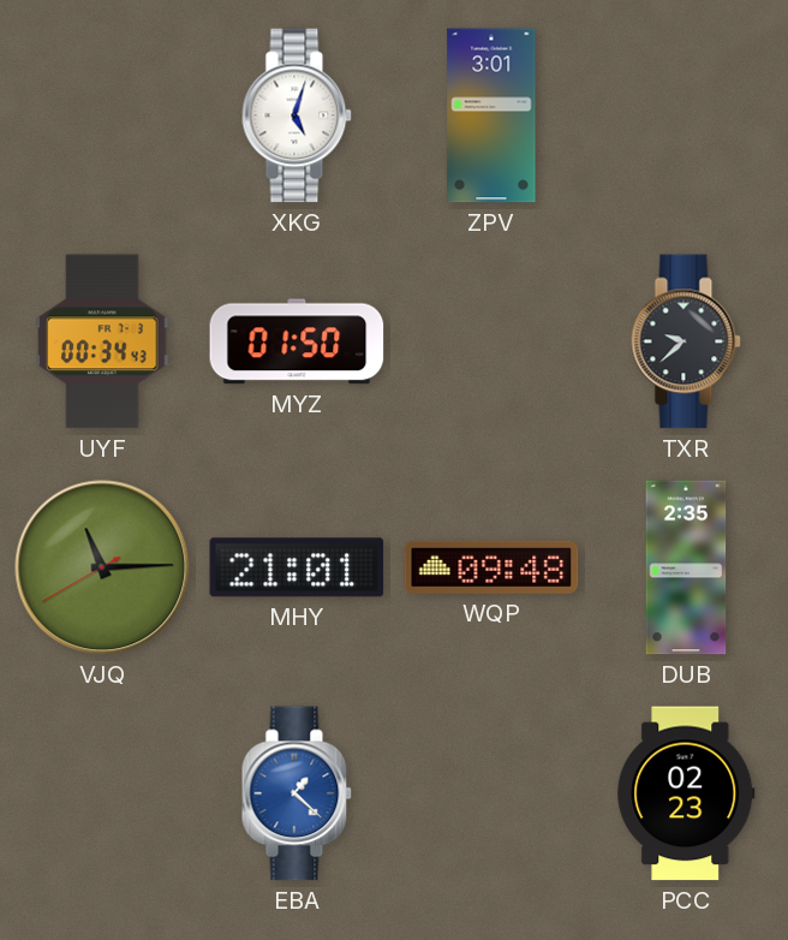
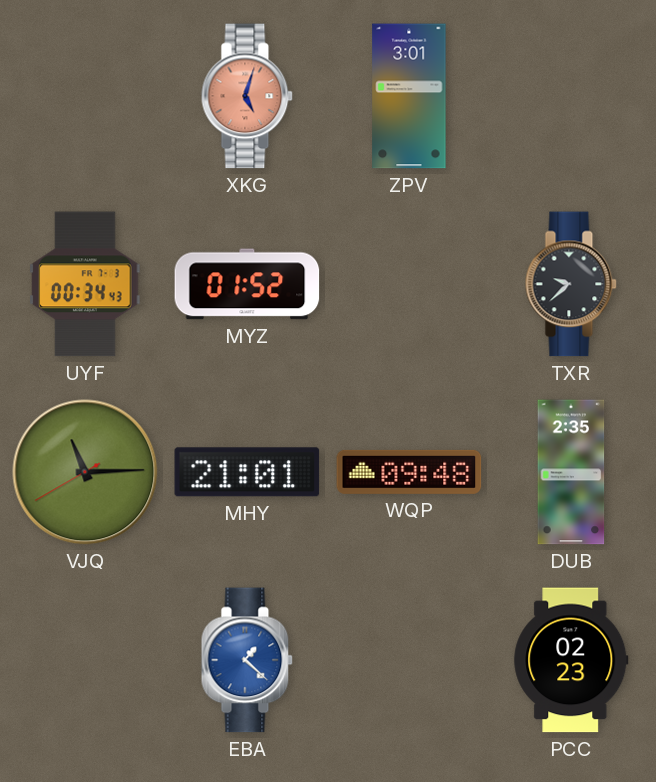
XKG dial: white -> salmon (247, 96)
MYZ: 01:50 -> 01:52 (247, 284)
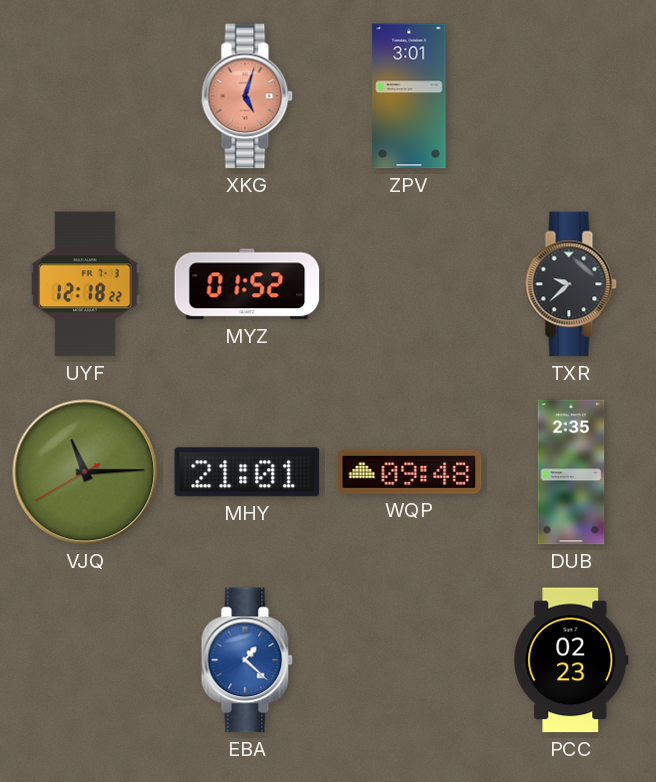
UYF: 00:34 -> 12:18 (85, 284)
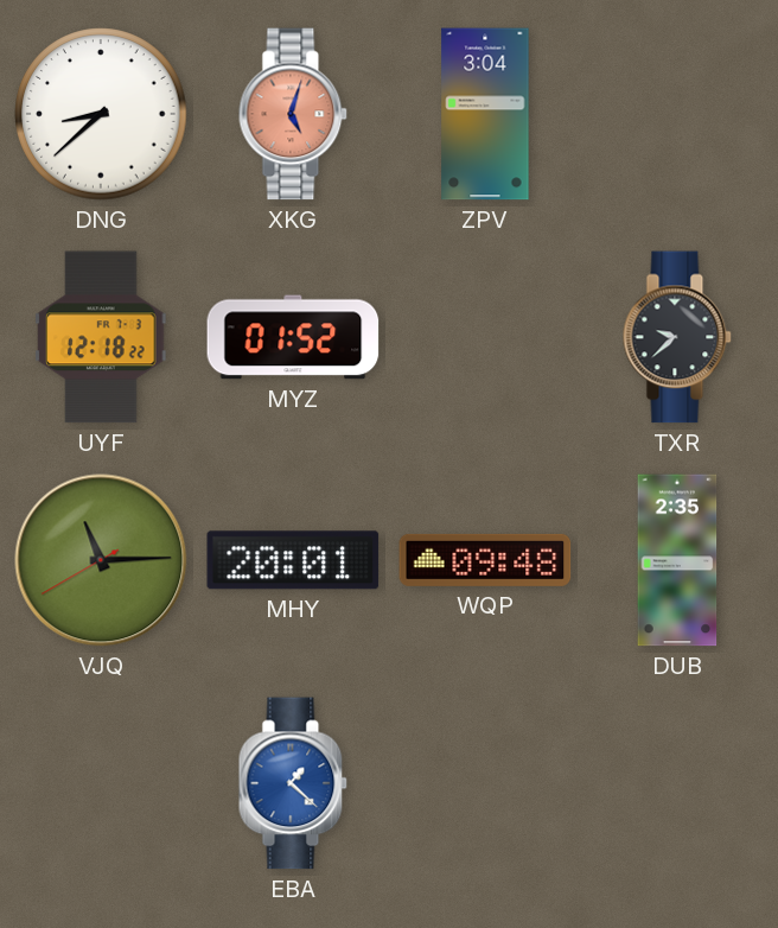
DNG: none -> 8:38 (101, 114)
ZPV: 3:01 -> 3:04 (485, 114)
MHY: 21:01 -> 20:01 (293, 560)
PCC: 02:23 -> none (571, 660)
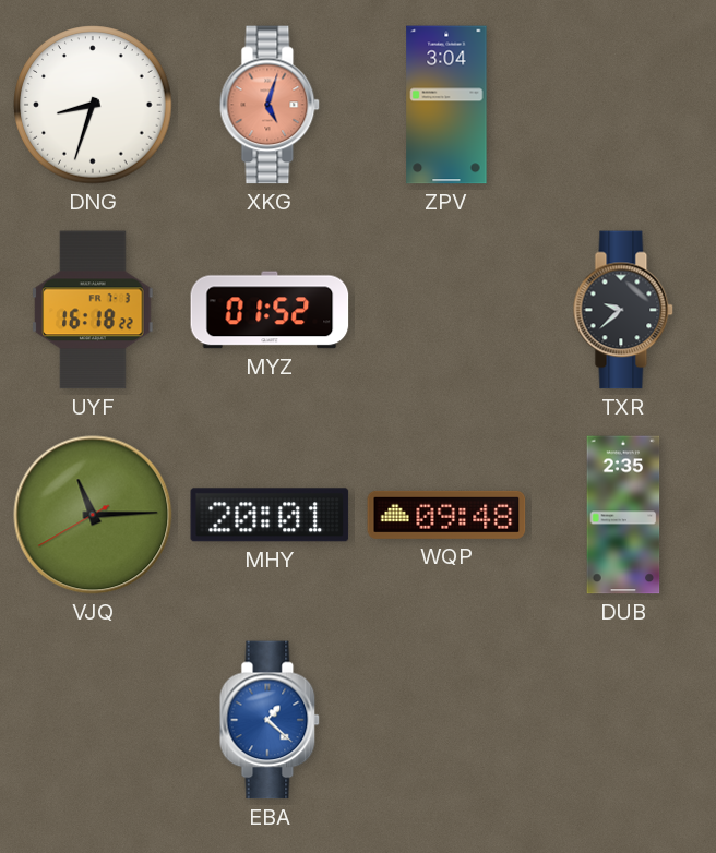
DNG: 8:38 -> 8:33 (93, 105)
UYF: 12:18 -> 16:18 (93, 310)
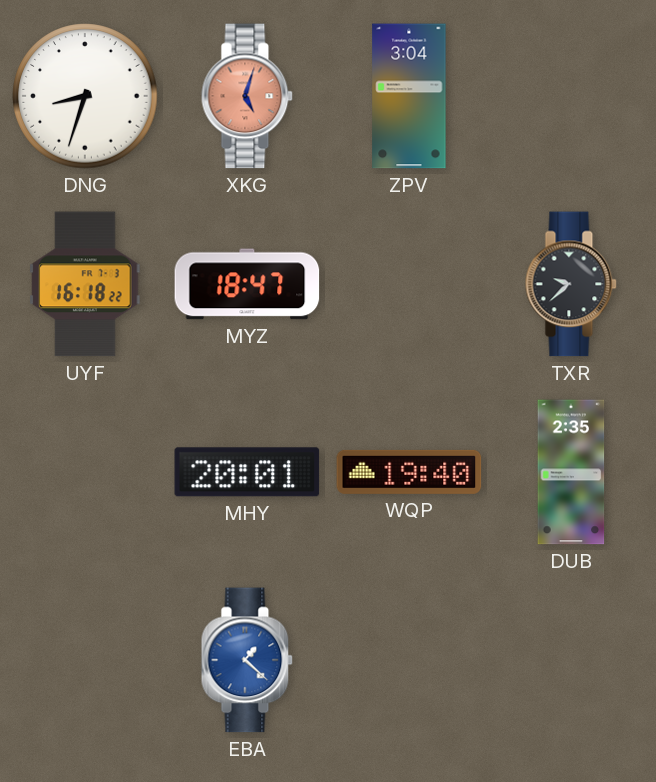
MYZ: 01:52 -> 18:47 (247, 284)
VJQ: 11:14 -> none (93, 515)
WQP: 09:48 -> 19:40 (409, 472)
